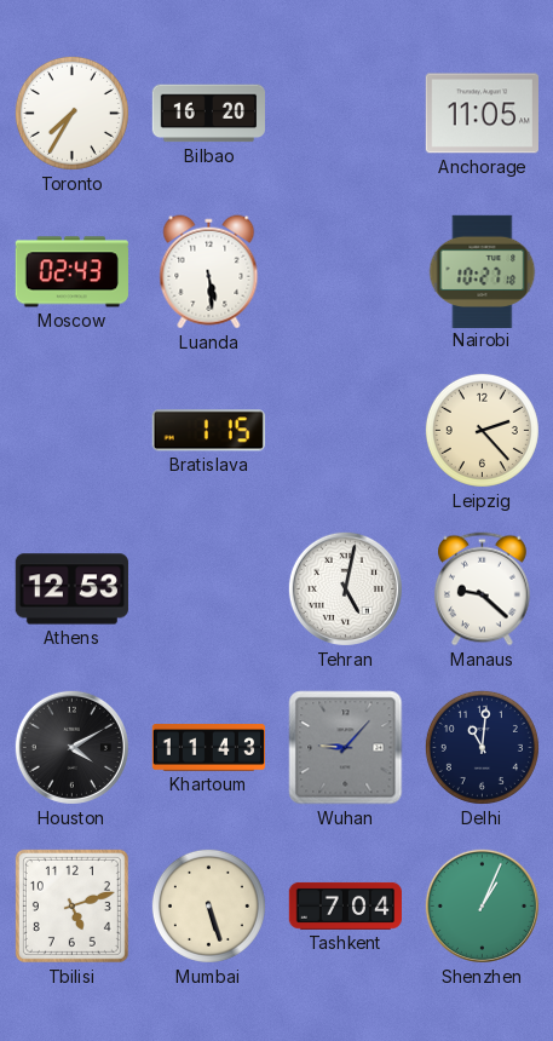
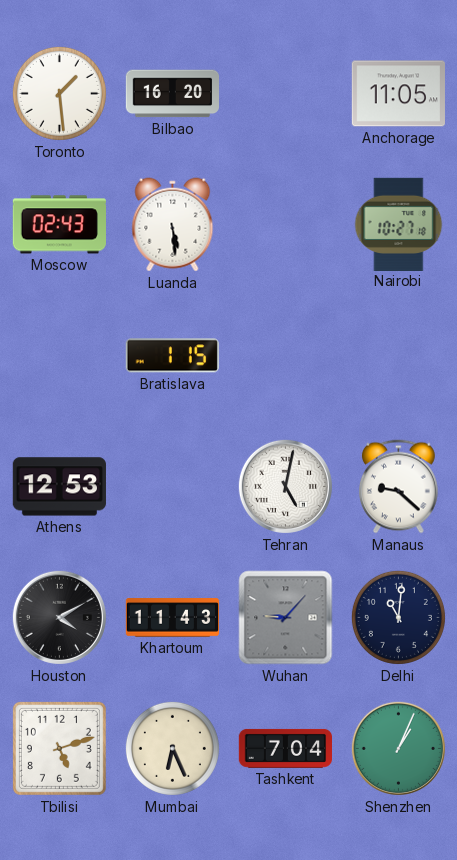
Toronto: 7:35 -> 1:29 (59, 93)
Leipzig: 2:23 -> none (482, 430)
Mumbai: 5:27 -> 6:26 (172, 748)
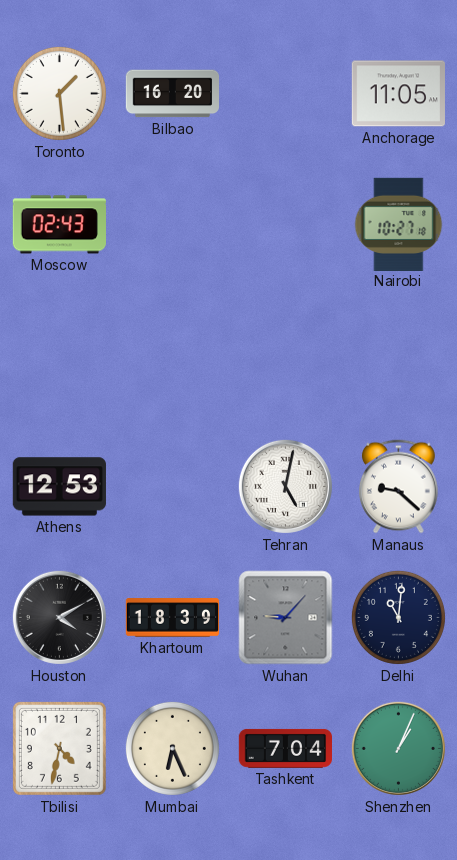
Luanda: 5:29 -> none (173, 225)
Bratislava: 1:15 -> none (172, 356)
Khartoum: 11:43 -> 18:39 (172, 618)
Tbilisi: 5:12 -> 4:32 (59, 748)
